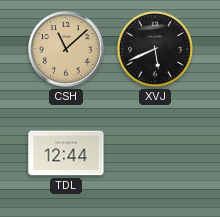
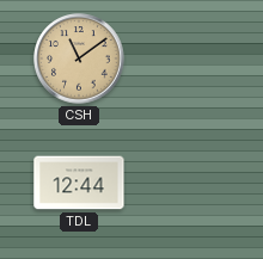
CSH: 11:08 -> 11:09 (79, 58)
XVJ: 5:41 -> none (155, 49)
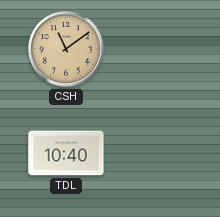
TDL: 12:44 -> 10:40 (66, 153)
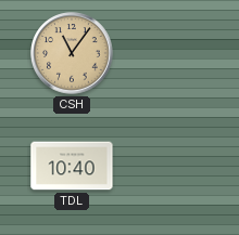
CSH: 11:09 -> 11:06 (72, 53)
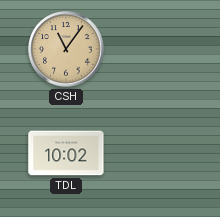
TDL: 10:40 -> 10:02 (66, 153)
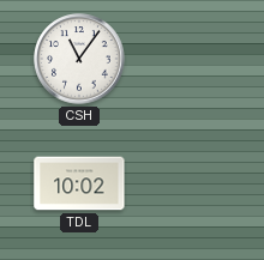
CSH dial: champagne -> white (79, 59)
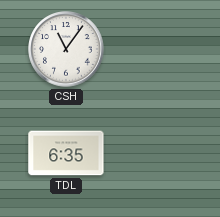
TDL: 10:02 -> 6:35 (66, 153)
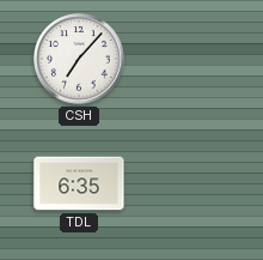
CSH: 11:06 -> 7:07 (79, 59)
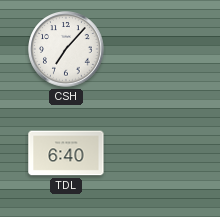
TDL: 6:35 -> 6:40 (66, 153)
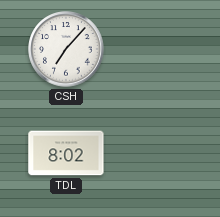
TDL: 6:40 -> 8:02 (66, 153)
